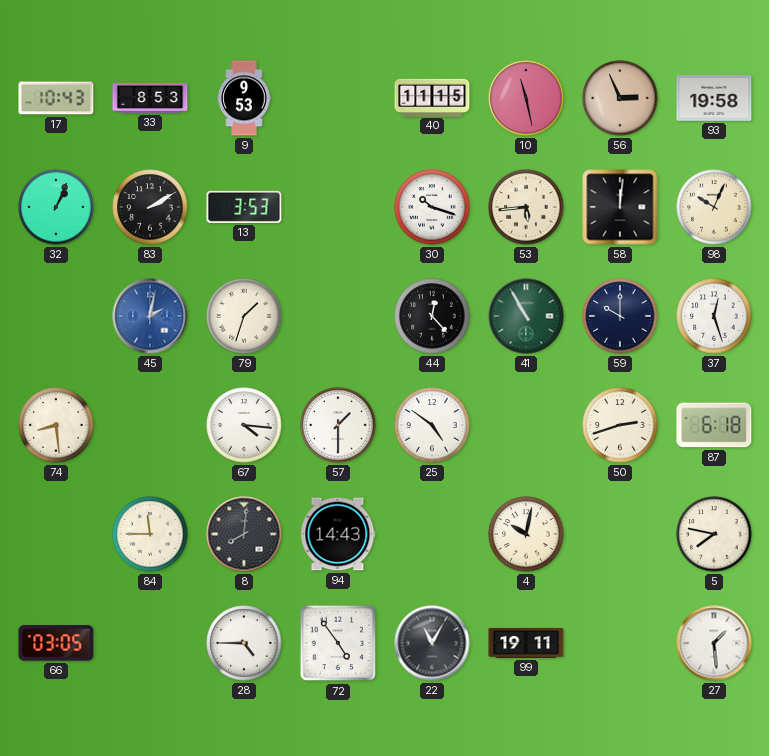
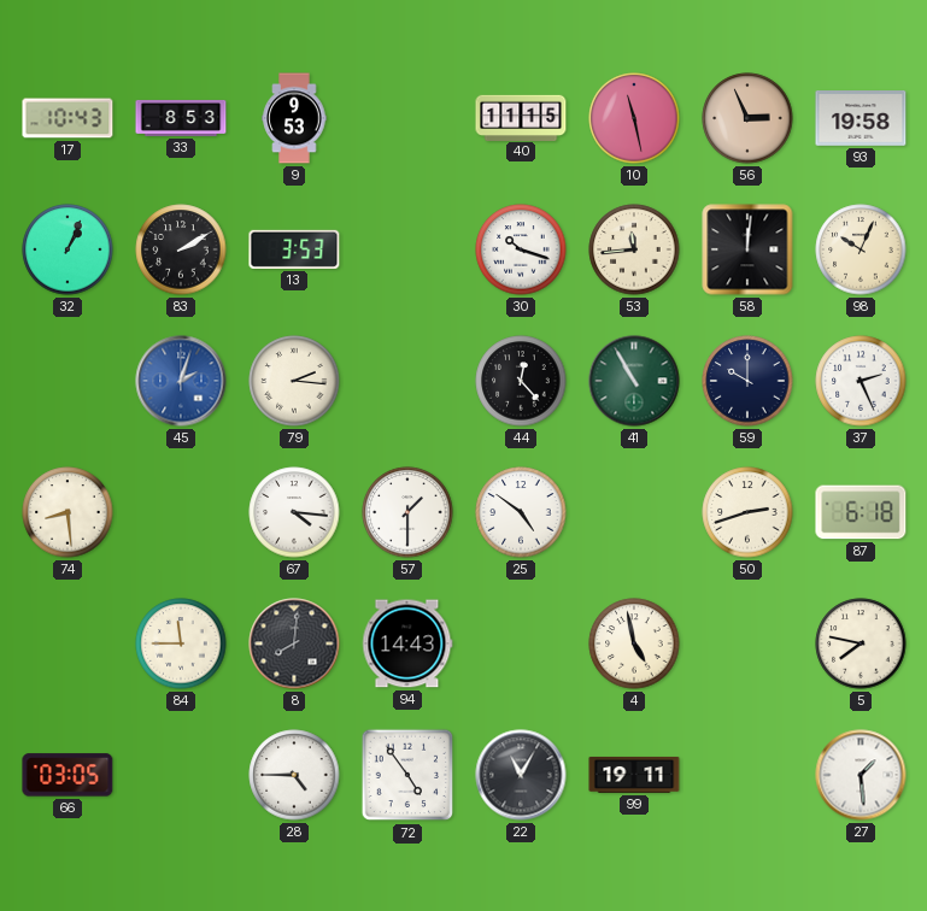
53: 5:44 -> 11:44 (634, 249)
45: 2:02 -> 2:03 (181, 381)
79: 1:33 -> 2:16 (294, 381)
37: 12:27 -> 2:26 (861, 381)
4: 10:02 -> 4:58 (634, 643)
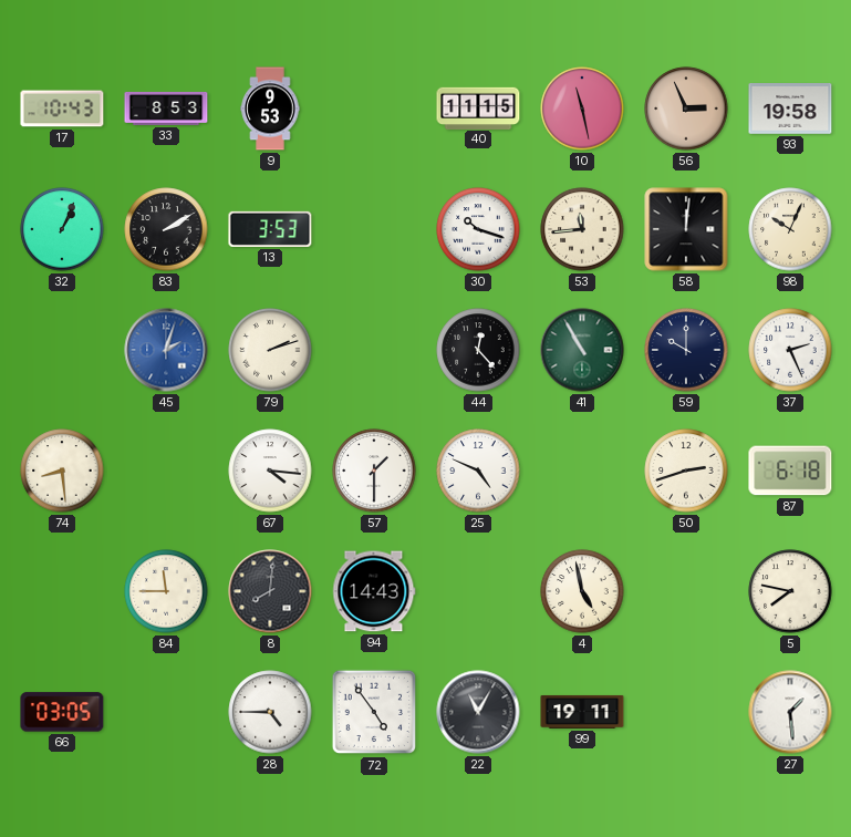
79: 2:16 -> 2:12 (270, 350)
25: 4:51 -> 4:49 (478, 471)
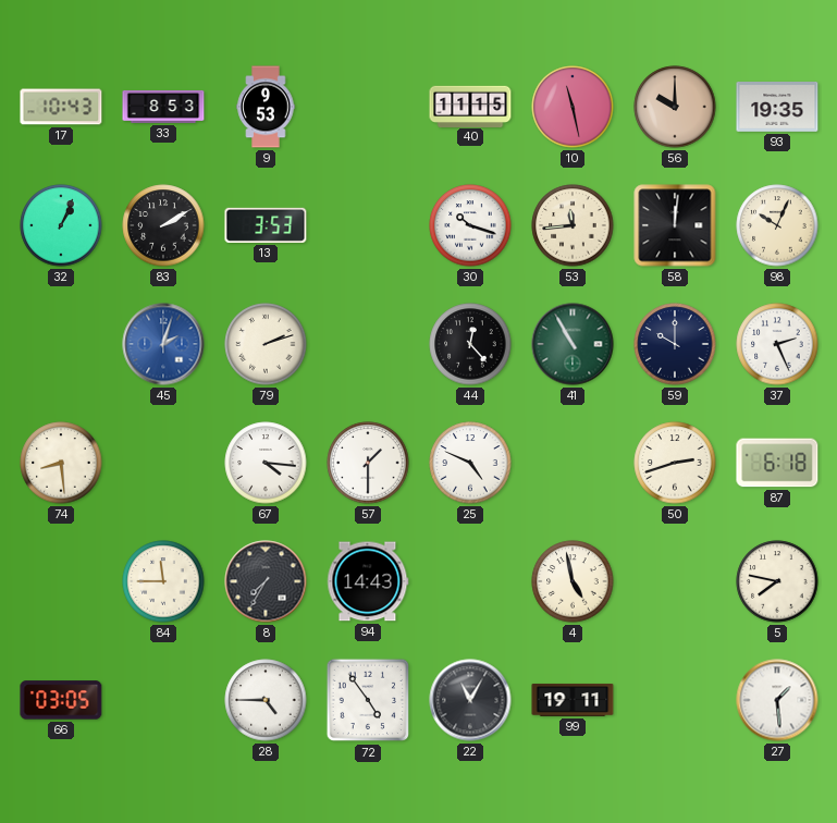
56: 2:56 -> 10:00 (675, 107)
93: 19:58 -> 19:35 (777, 108)
8: 8:01 -> 7:35 (266, 581)
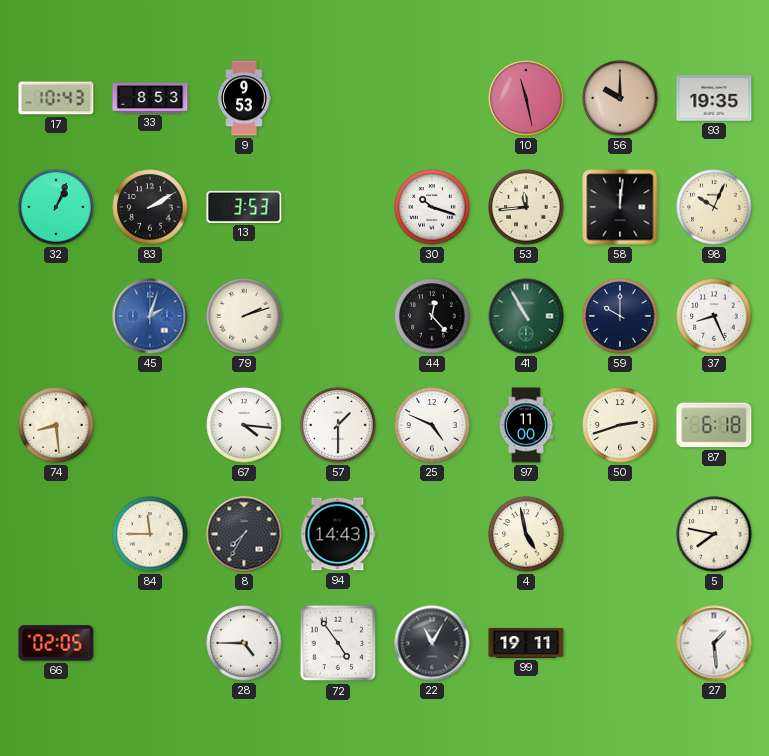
40: 11:15 -> none (470, 106)
37: 2:26 -> 8:26 (714, 316)
97: none -> 11:00 (526, 425)
66: 03:05 -> 02:05 (56, 643)
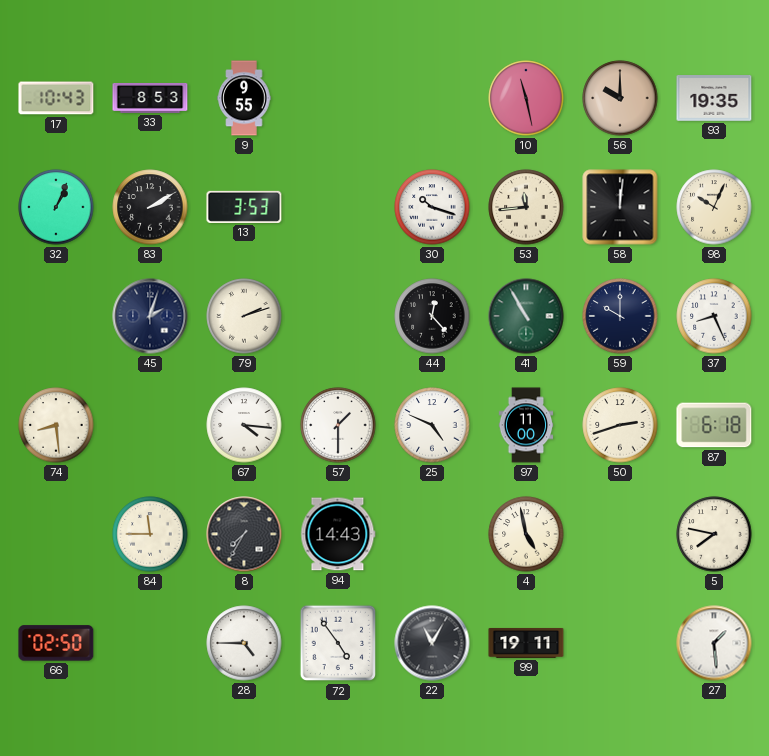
9: 9:53 -> 9:55 (244, 98)
45 dial: blue -> navy (150, 316)
66: 02:05 -> 02:50 (56, 643)
